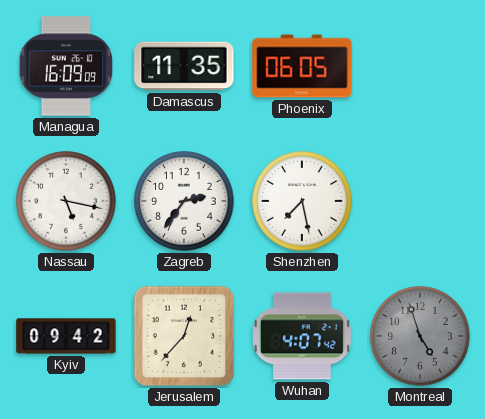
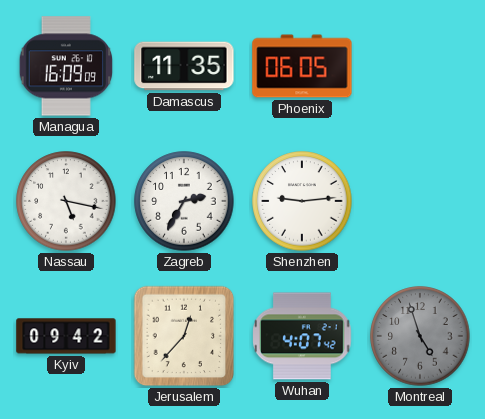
Zagreb: 2:36 -> 2:35 (184, 201)
Shenzhen: 7:28 -> 9:14 (302, 201)
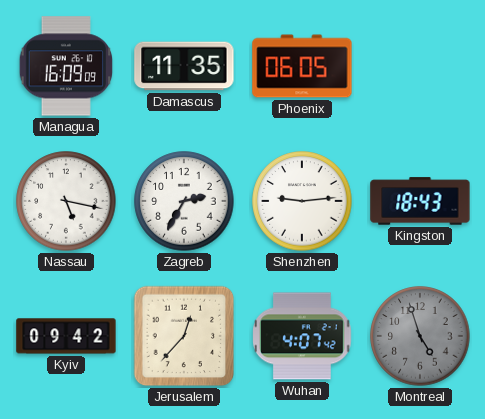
Kingston: none -> 18:43 (420, 201)
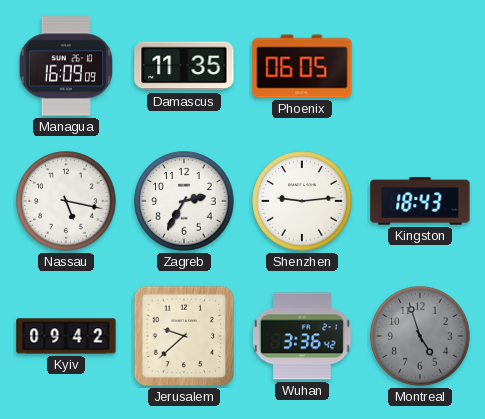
Jerusalem: 12:37 -> 9:38 (184, 336)
Wuhan: 4:07 -> 3:36 (302, 336)
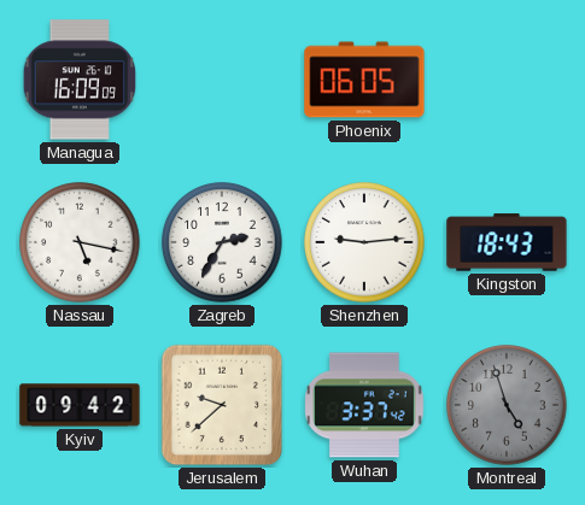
Damascus: 11:35 -> none (184, 66)
Wuhan: 3:36 -> 3:37 (364, 405)
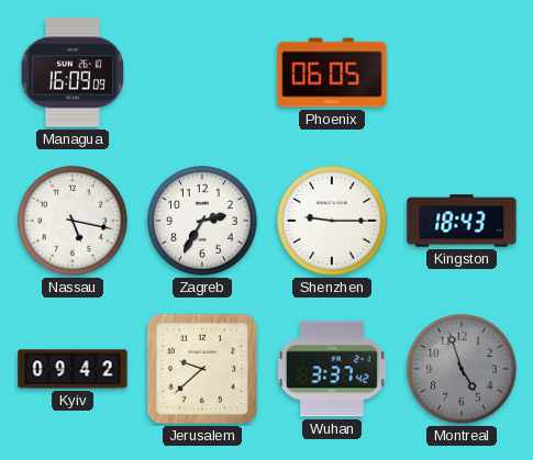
Shenzhen: 9:14 -> 9:15 (332, 221)
